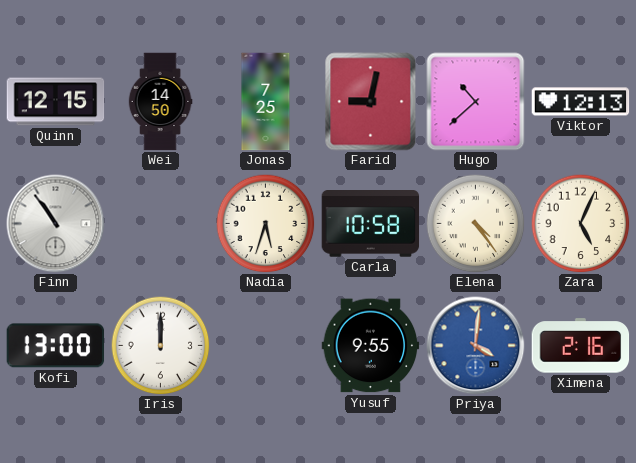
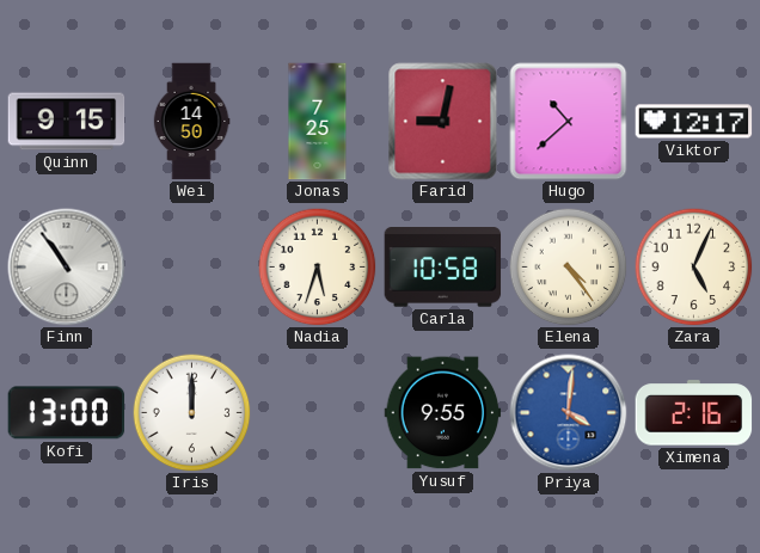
Quinn: 12:15 -> 9:15 (67, 122)
Viktor: 12:13 -> 12:17 (694, 122)
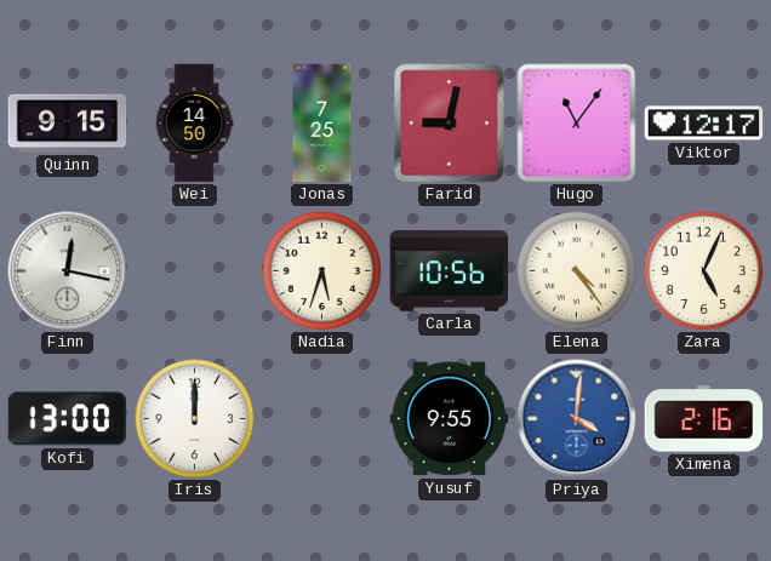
Hugo: 10:38 -> 11:06 (577, 124)
Finn: 10:54 -> 12:17 (68, 271)
Carla: 10:58 -> 10:56 (450, 271)
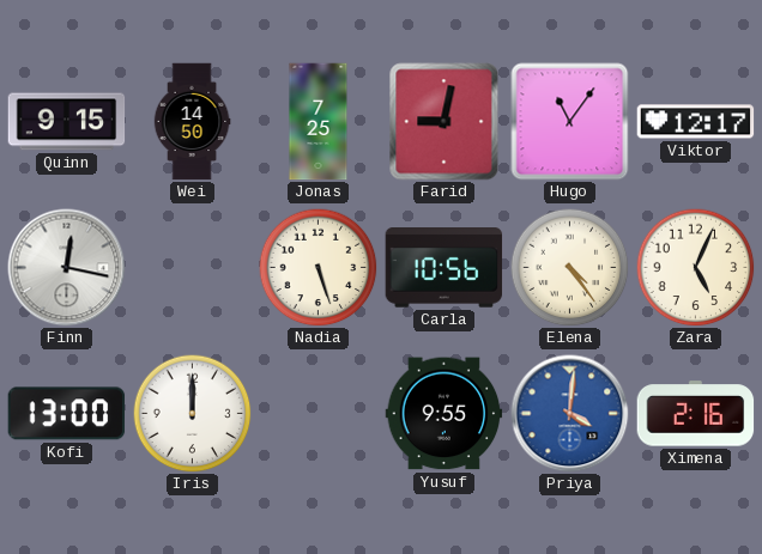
Nadia: 5:33 -> 5:27 (319, 268)
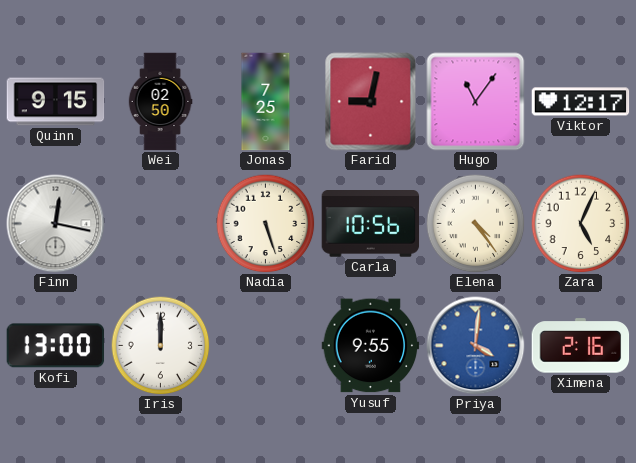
Wei: 14:50 -> 02:50 (160, 102)
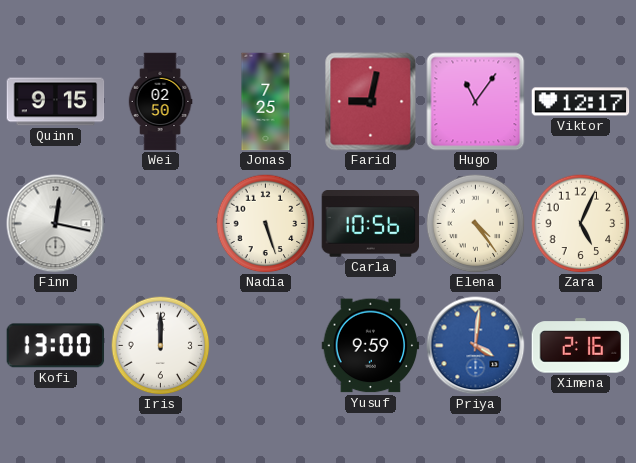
Yusuf: 9:55 -> 9:59 (371, 346)
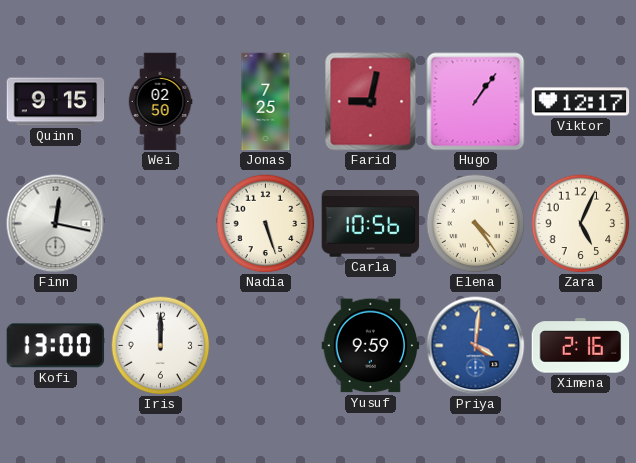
Hugo: 11:06 -> 1:06 (476, 102)
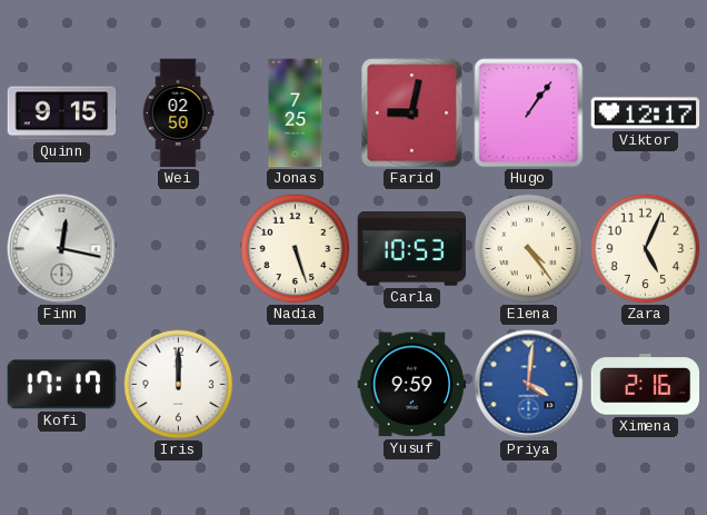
Carla: 10:56 -> 10:53 (412, 249)
Kofi: 13:00 -> 17:17 (62, 385)
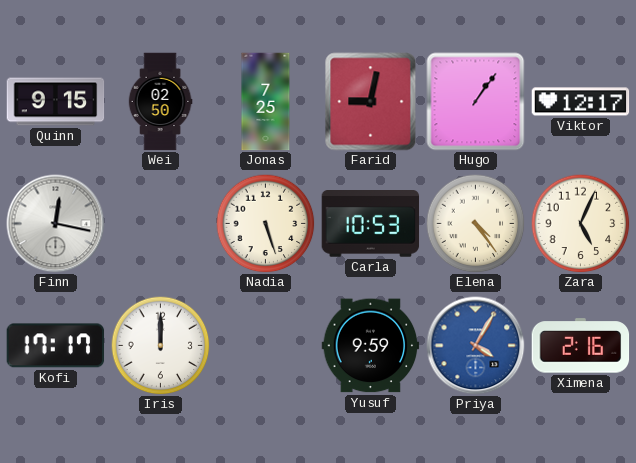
Priya: 4:01 -> 4:05 (476, 346)
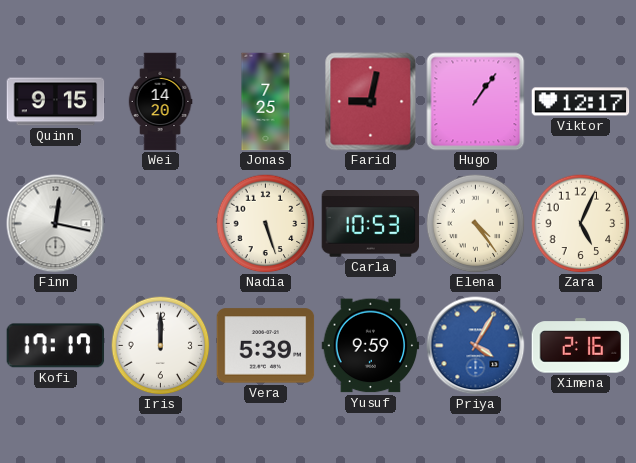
Wei: 02:50 -> 14:20 (160, 102)
Vera: none -> 5:39 (266, 346)
